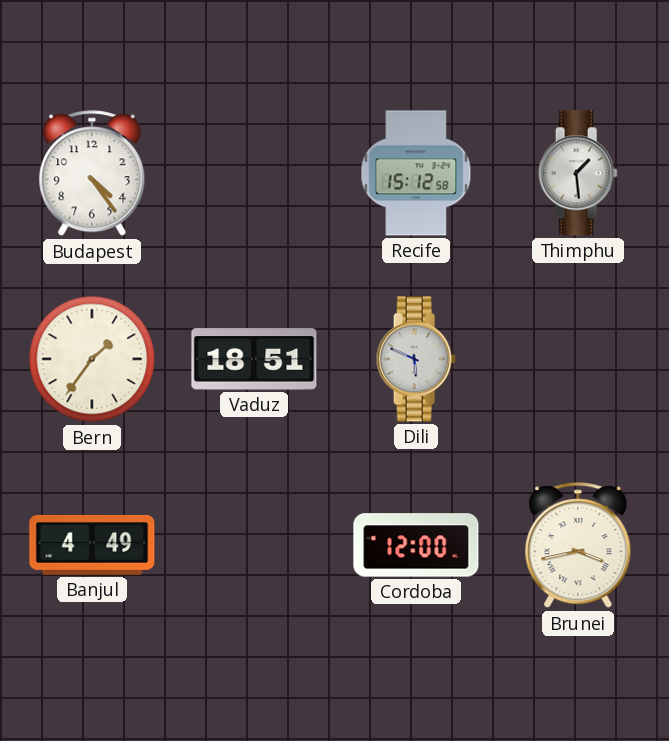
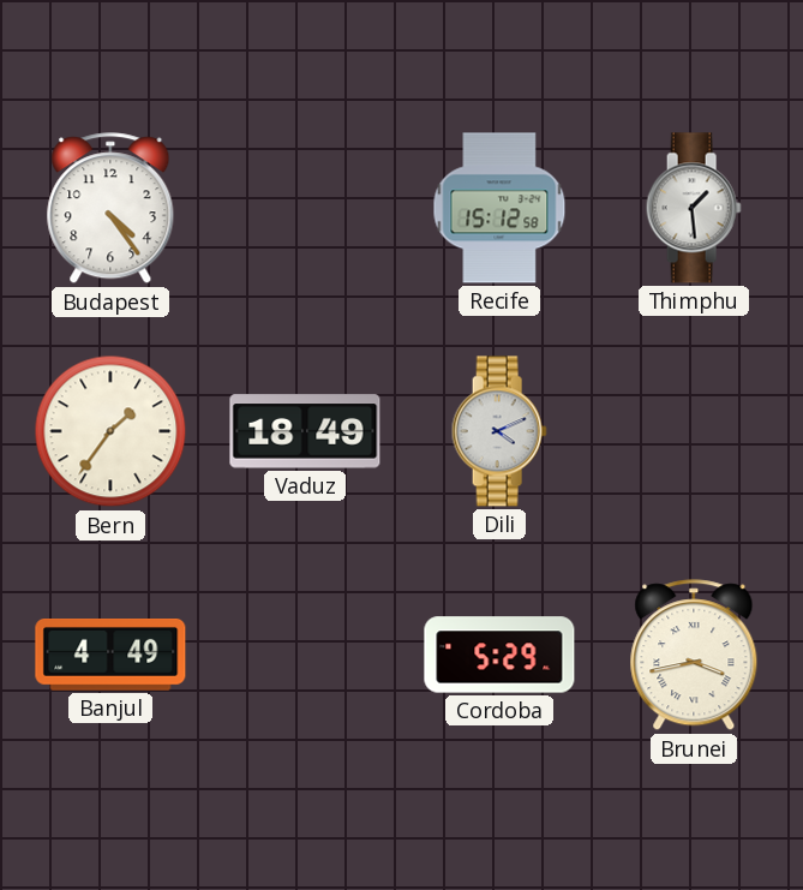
Vaduz: 18:51 -> 18:49 (305, 431)
Dili: 5:49 -> 4:11 (499, 431)
Cordoba: 12:00 -> 5:29 (499, 655)
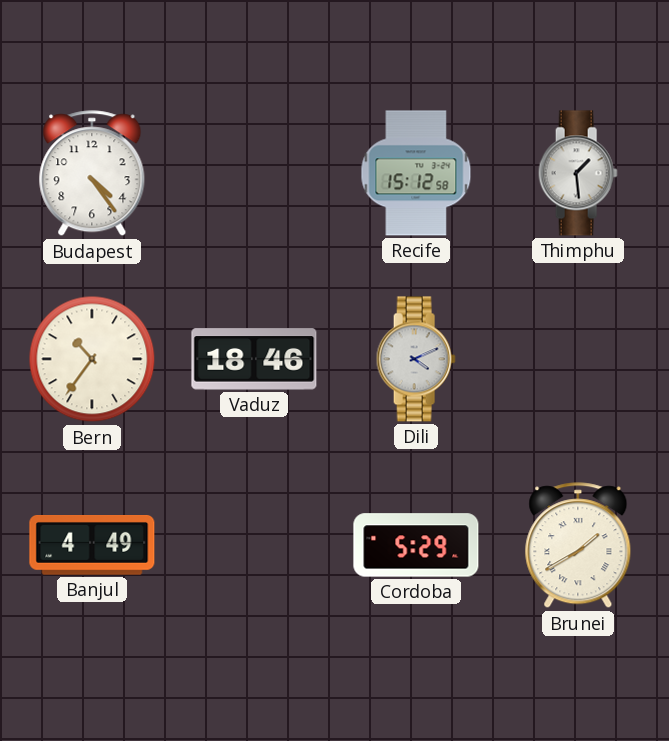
Bern: 1:36 -> 10:36 (92, 359)
Vaduz: 18:49 -> 18:46 (254, 359)
Brunei: 3:43 -> 1:40 (578, 546)
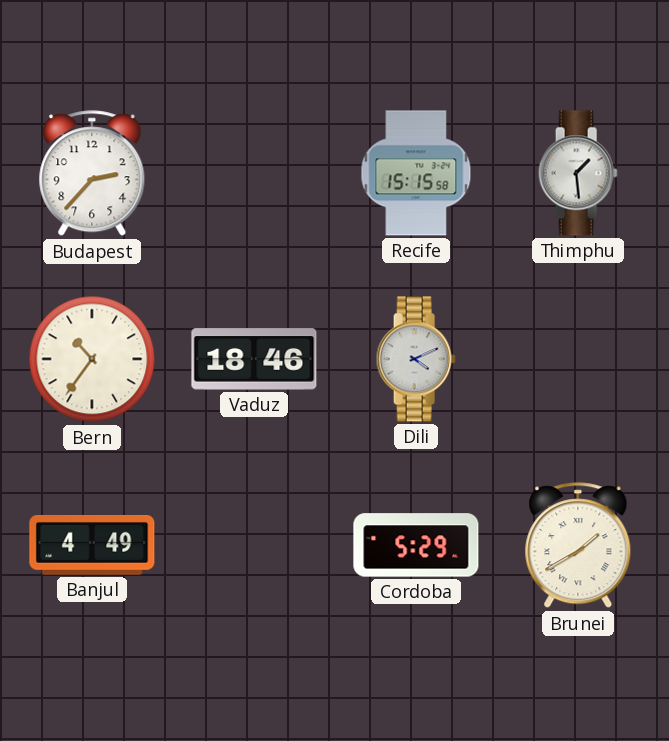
Budapest: 4:24 -> 2:37 (92, 174)
Recife: 15:12 -> 15:15 (416, 173)
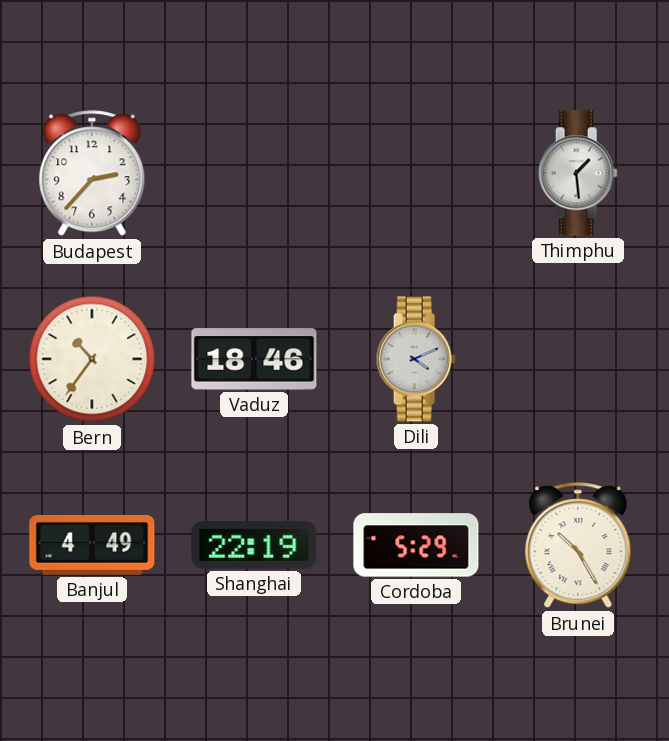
Recife: 15:15 -> none (416, 173)
Shanghai: none -> 22:19 (254, 545)
Brunei: 1:40 -> 10:25 (578, 546)
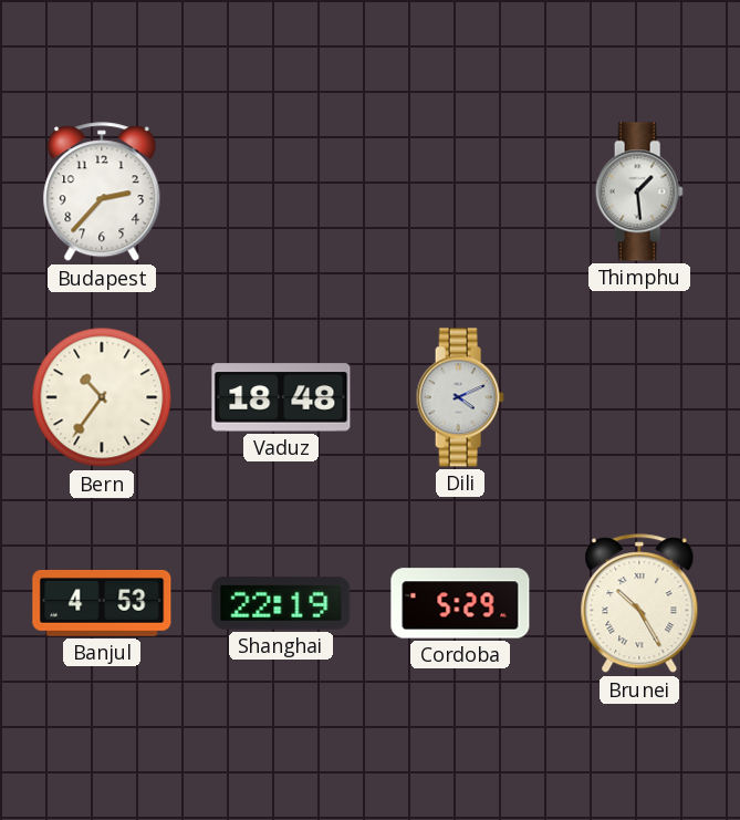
Vaduz: 18:46 -> 18:48 (281, 397)
Banjul: 4:49 -> 4:53 (102, 604)
